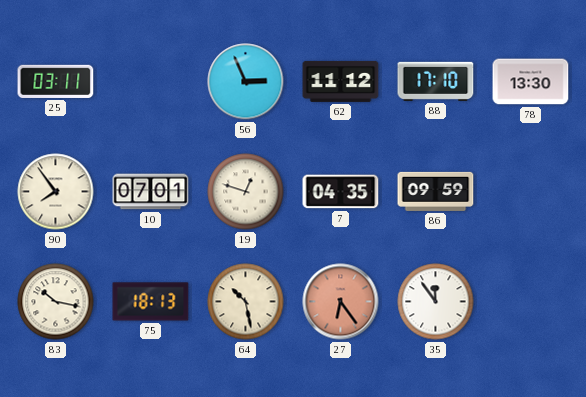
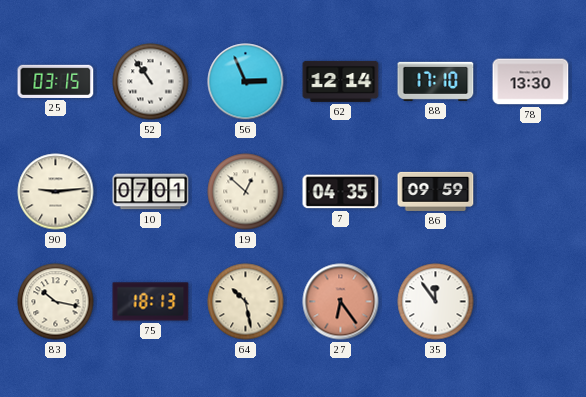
25: 03:11 -> 03:15 (56, 81)
52: none -> 10:54 (151, 82)
62: 11:12 -> 12:14 (341, 81)
90: 7:54 -> 9:14 (56, 192)
19: 12:48 -> 12:52 (246, 192)
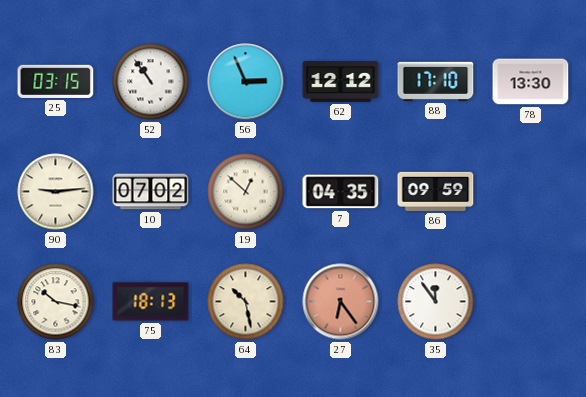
62: 12:14 -> 12:12 (341, 81)
10: 07:01 -> 07:02 (151, 192)
